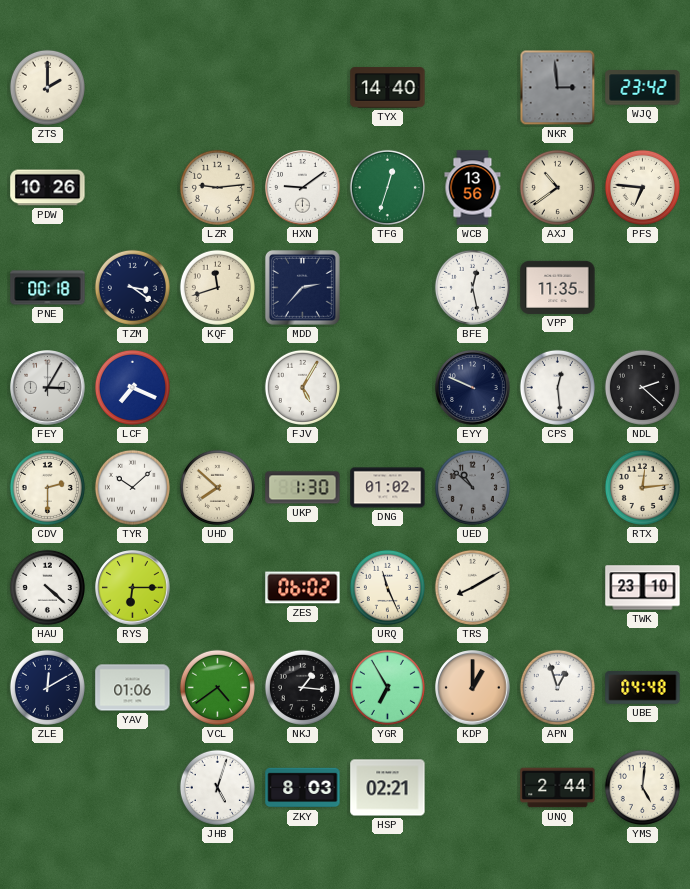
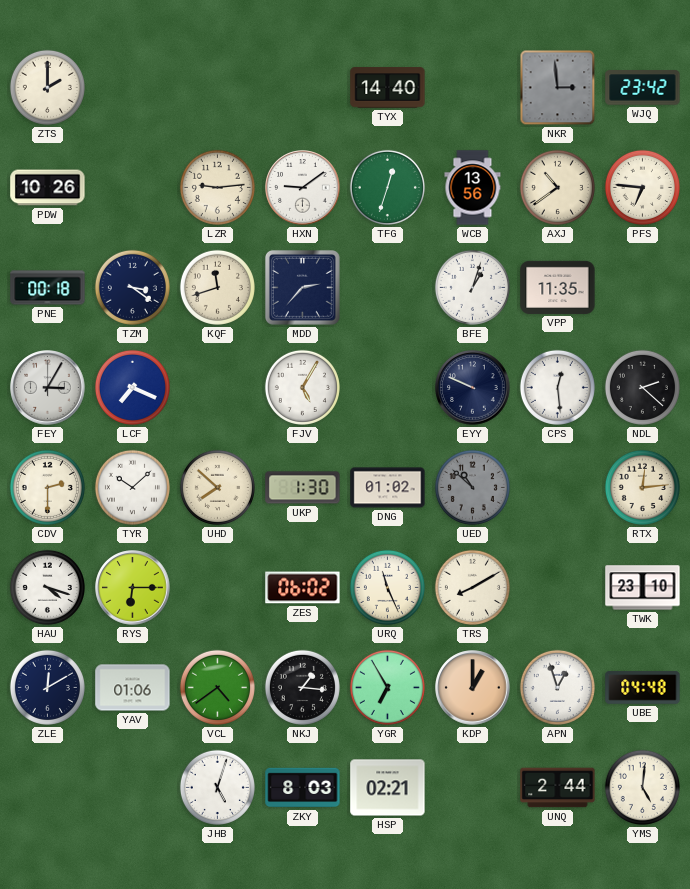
BFE: 12:28 -> 1:03 (472, 287)
HAU: 4:22 -> 4:18 (47, 587)
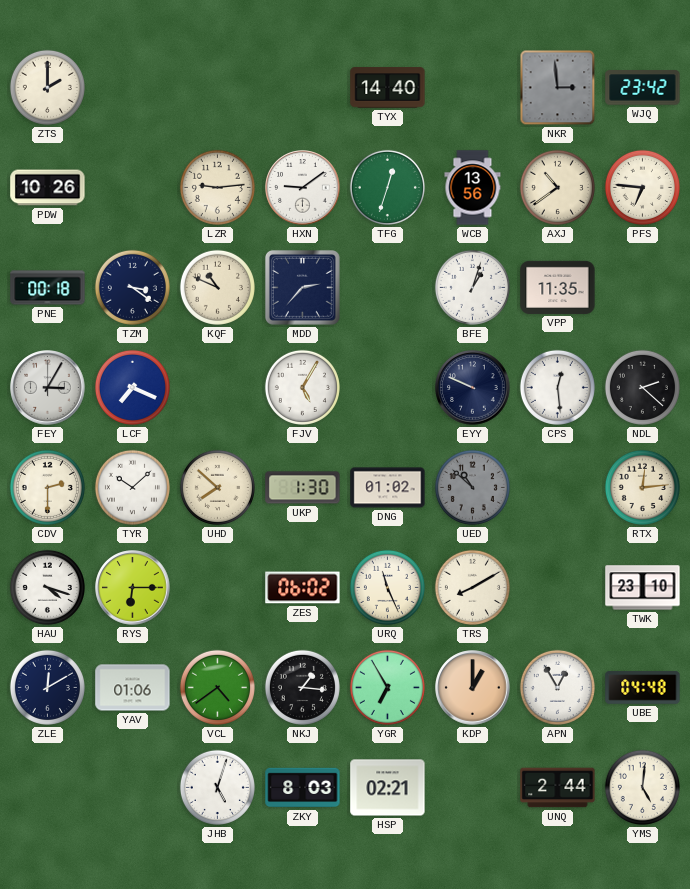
KQF: 11:42 -> 10:49 (217, 287)
APN: 12:57 -> 12:55 (557, 687)
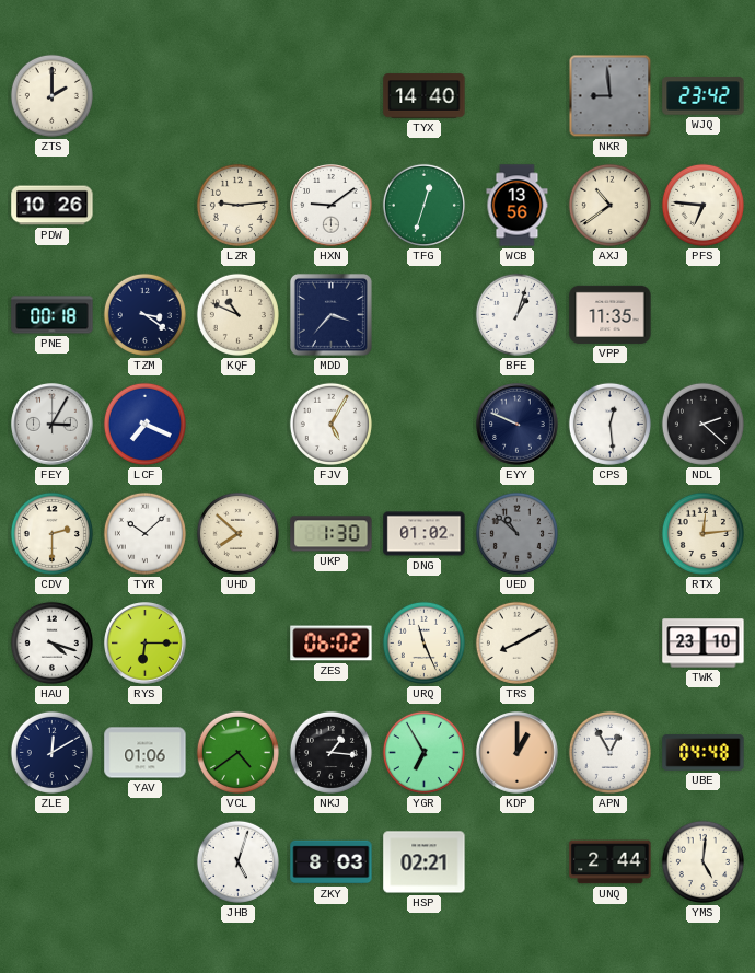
NKR: 2:59 -> 8:59 (611, 96)
MDD: 2:37 -> 3:37 (330, 314)
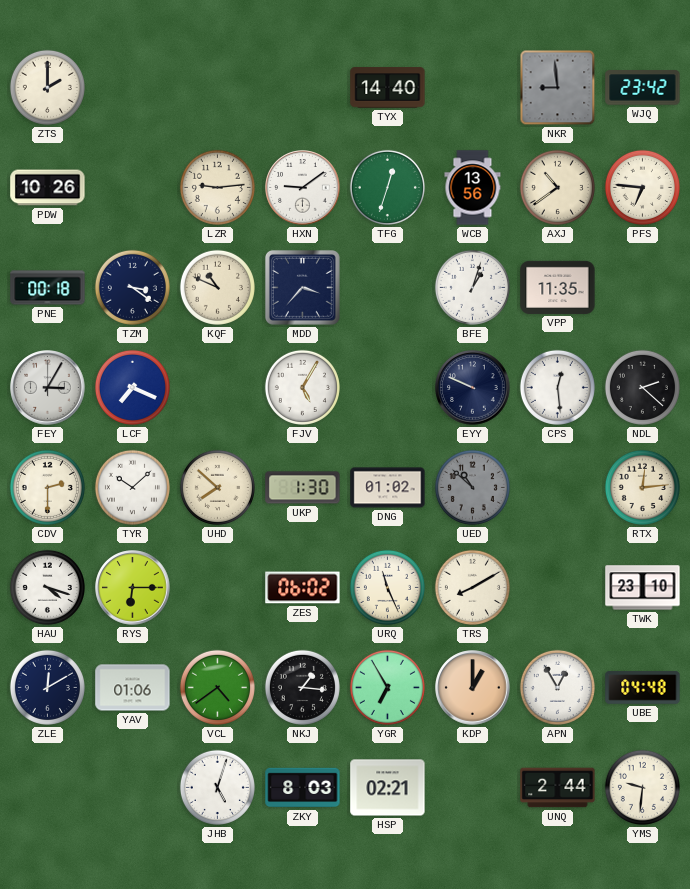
YMS: 5:01 -> 9:31 (642, 787)
